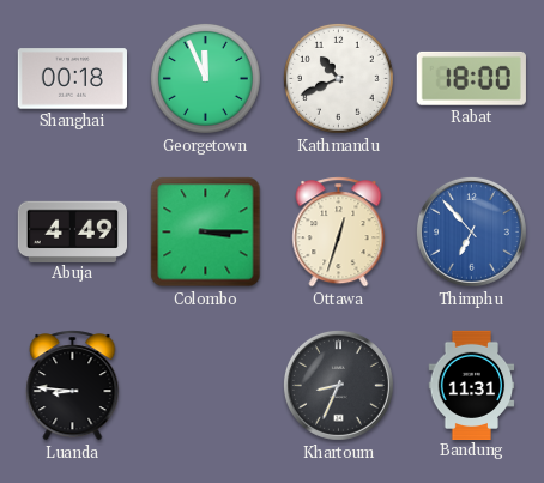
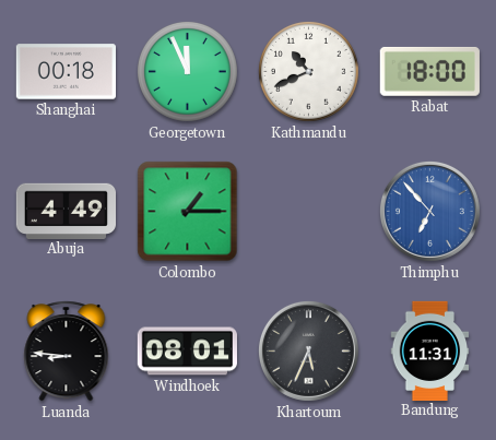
Colombo: 3:15 -> 1:15 (188, 212)
Ottawa: 12:33 -> none (339, 233)
Windhoek: none -> 08:01 (187, 352)
Khartoum: 8:34 -> 5:34 (308, 350)
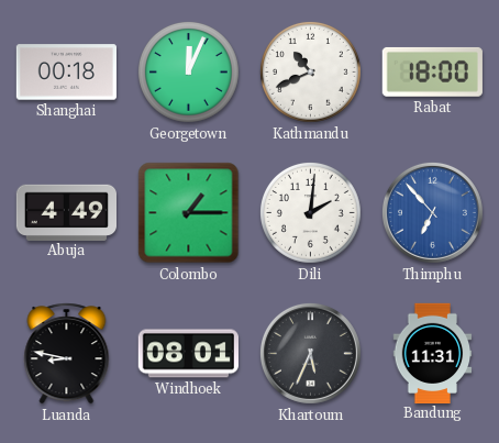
Georgetown: 11:56 -> 12:04 (188, 71)
Dili: none -> 2:01 (310, 212)
Luanda: 8:46 -> 8:47 (67, 354)
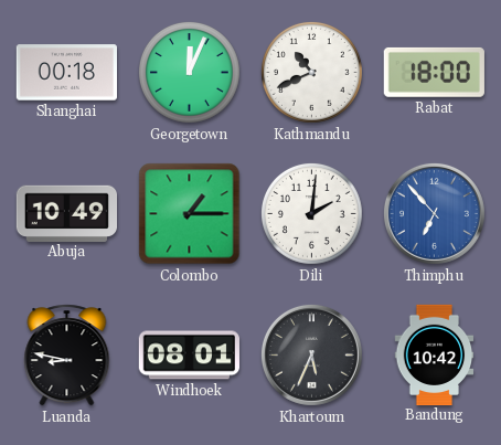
Abuja: 4:49 -> 10:49 (66, 213)
Bandung: 11:31 -> 10:42 (435, 354)
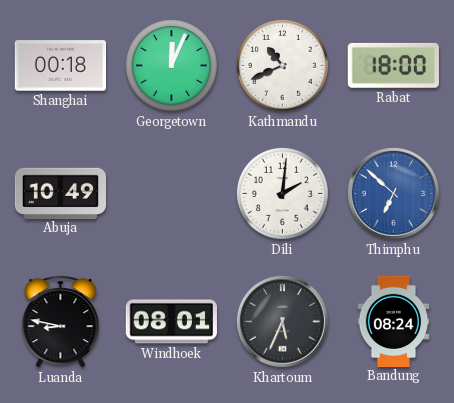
Colombo: 1:15 -> none (190, 214)
Thimphu: 6:53 -> 6:52 (393, 193)
Bandung: 10:42 -> 08:24 (394, 321)
